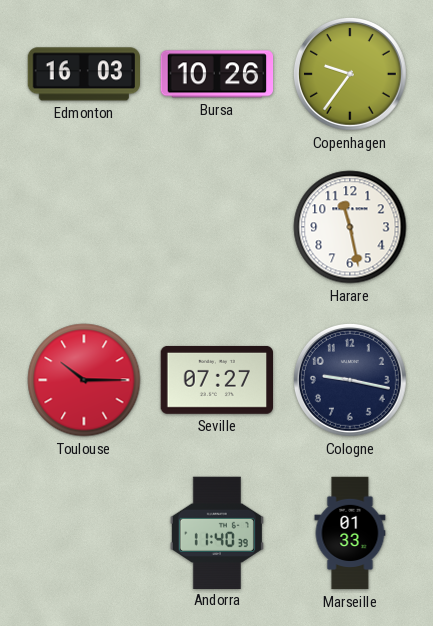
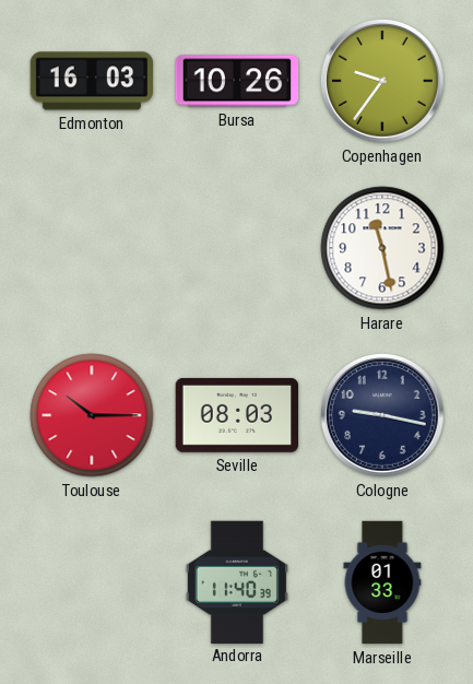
Seville: 07:27 -> 08:03 (236, 415)
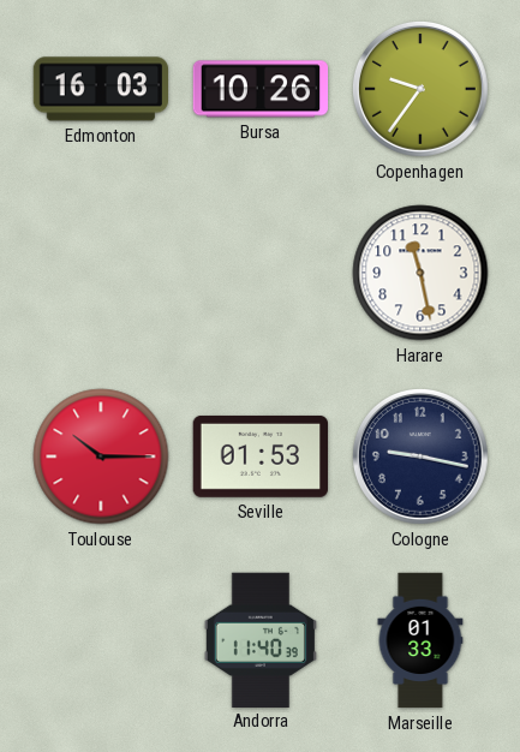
Seville: 08:03 -> 01:53 (259, 456)
